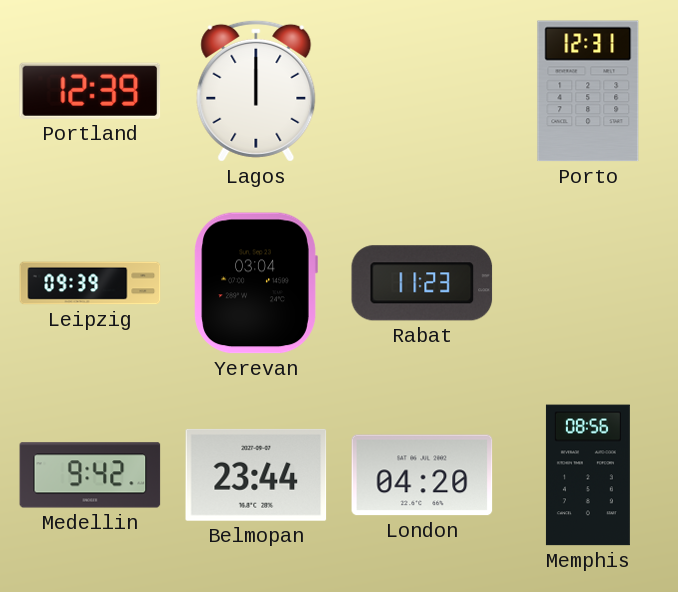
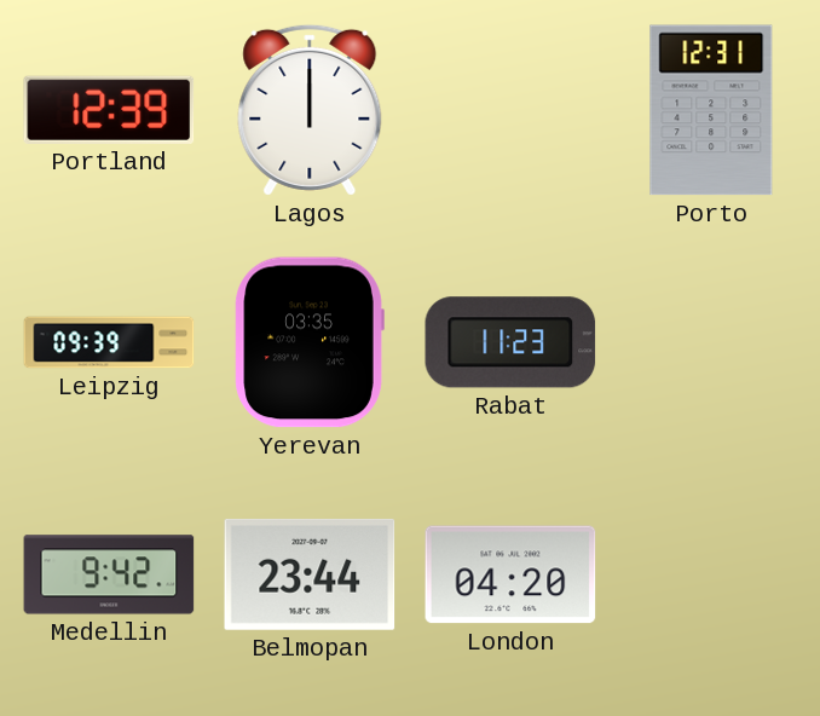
Yerevan: 03:04 -> 03:35 (310, 342)
Memphis: 08:56 -> none (588, 475)
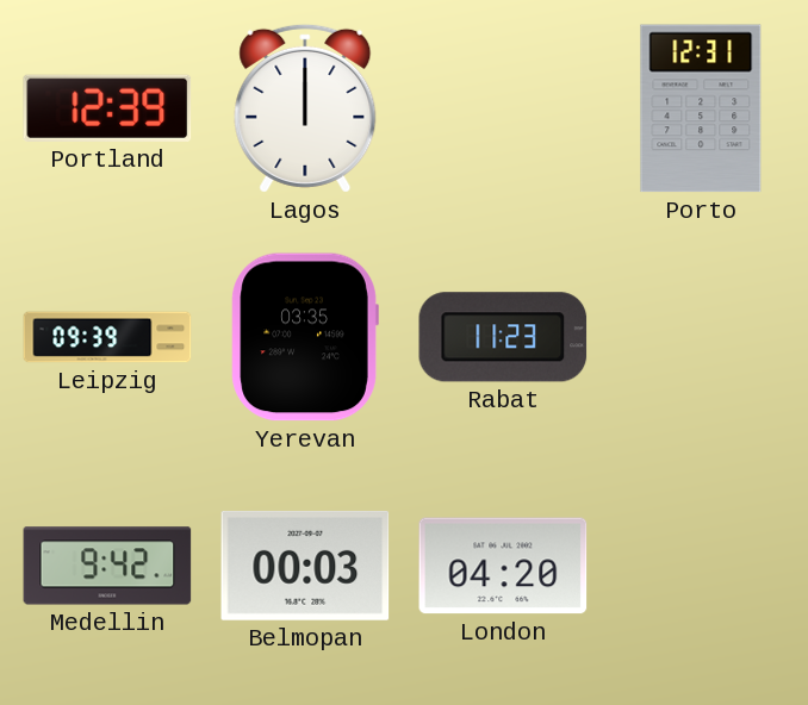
Belmopan: 23:44 -> 00:03 (305, 566)
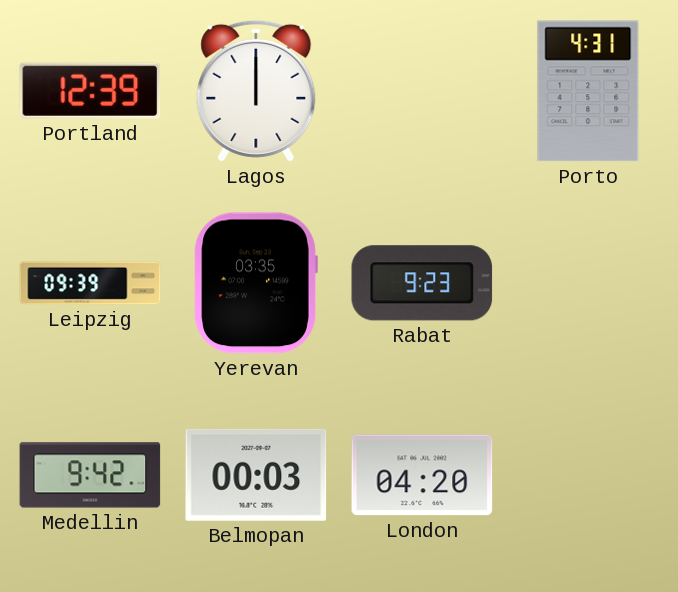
Porto: 12:31 -> 4:31 (588, 91)
Rabat: 11:23 -> 9:23 (422, 283)
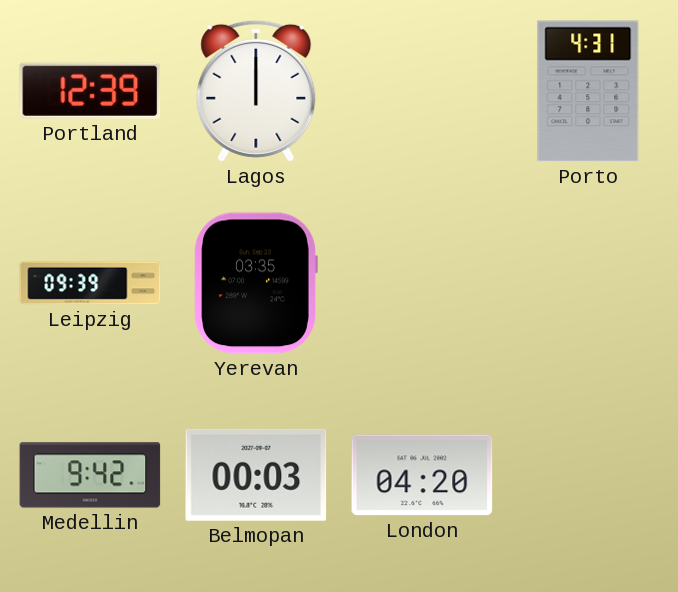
Rabat: 9:23 -> none (422, 283)
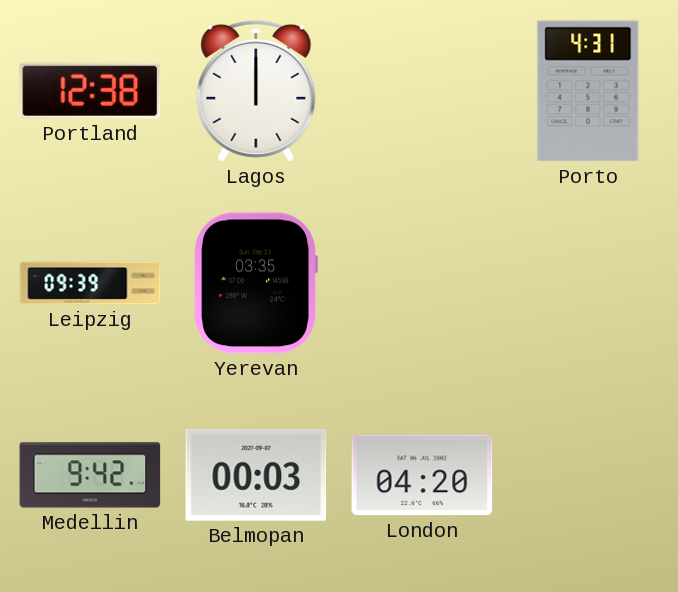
Portland: 12:39 -> 12:38 (90, 91)
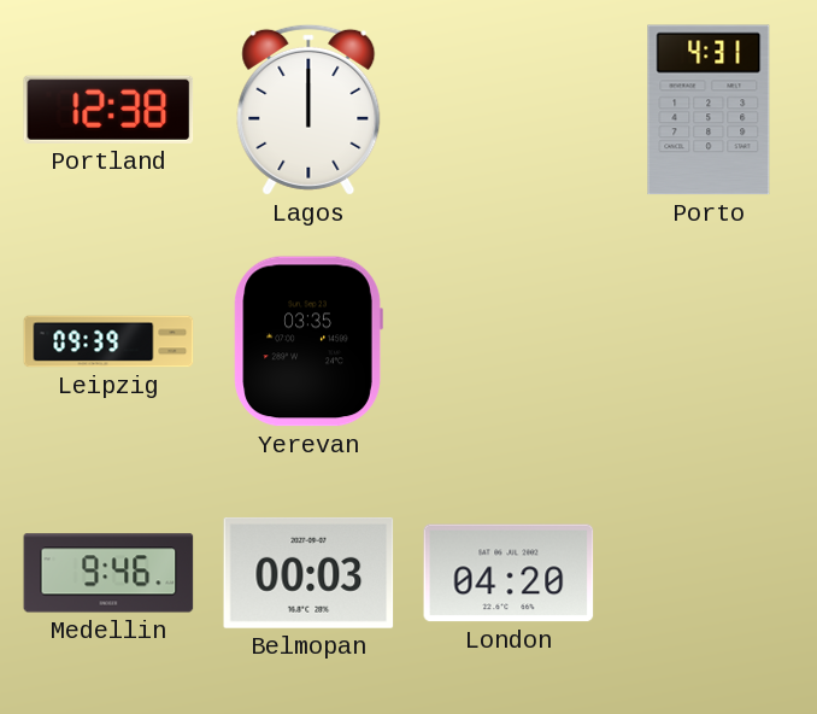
Medellin: 9:42 -> 9:46 (108, 573)
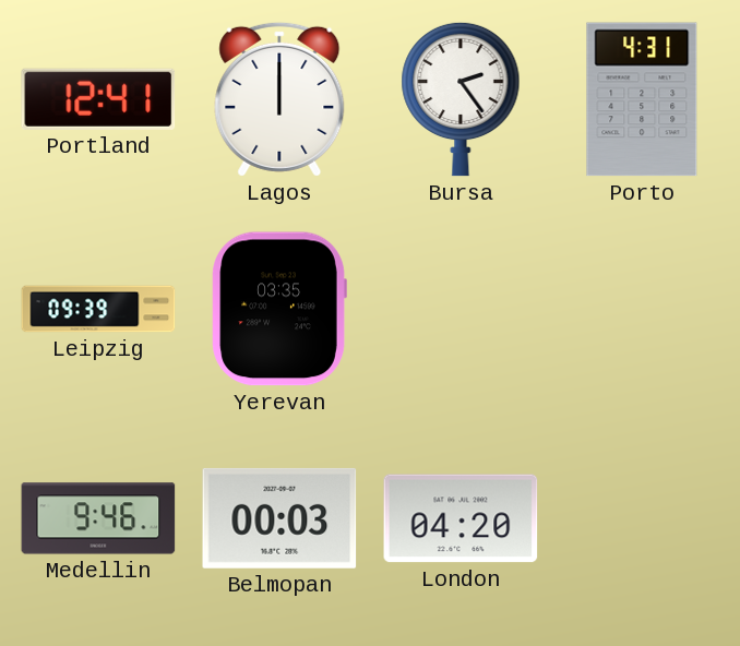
Portland: 12:38 -> 12:41 (98, 99)
Bursa: none -> 2:24 (461, 99)
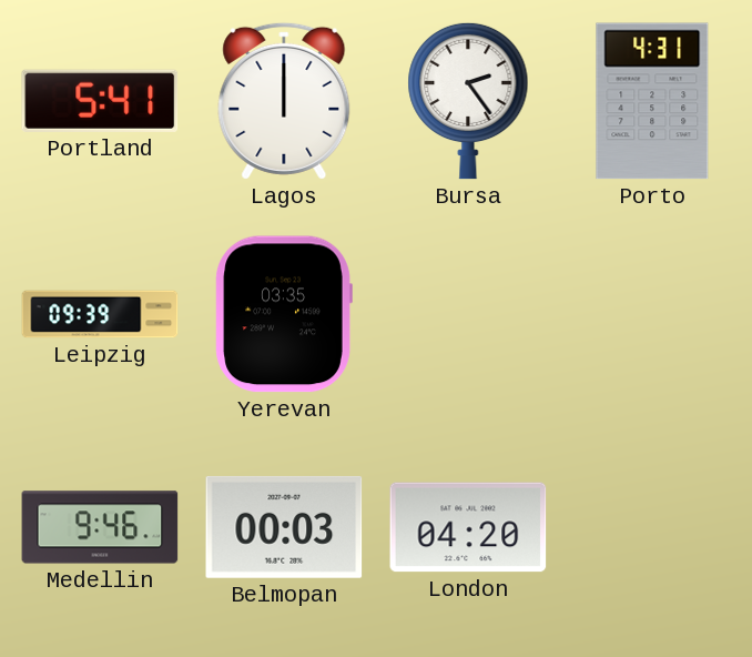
Portland: 12:41 -> 5:41 (100, 101)
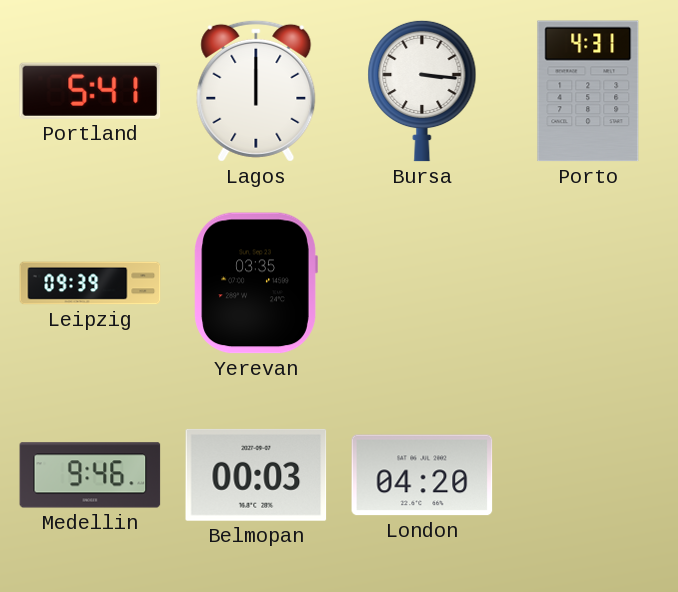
Bursa: 2:24 -> 3:16 (422, 91)
